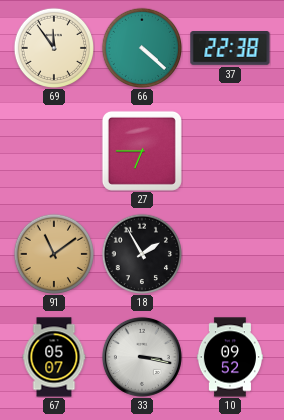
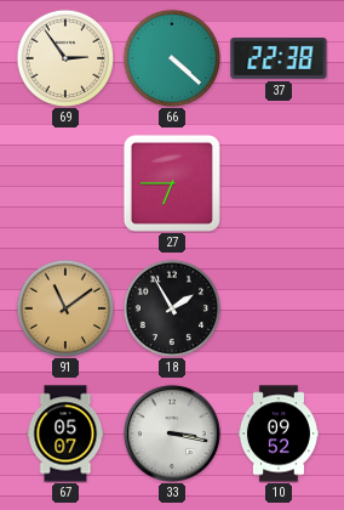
69: 11:54 -> 2:54 (64, 57)
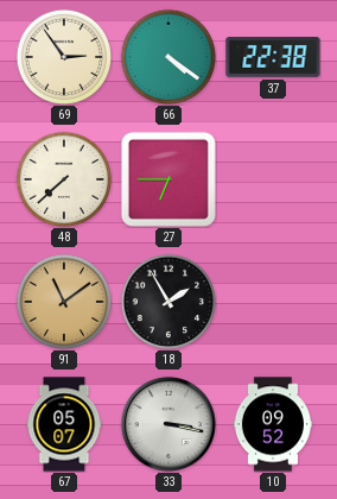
66: 4:22 -> 4:21 (167, 56)
48: none -> 7:38 (63, 178)
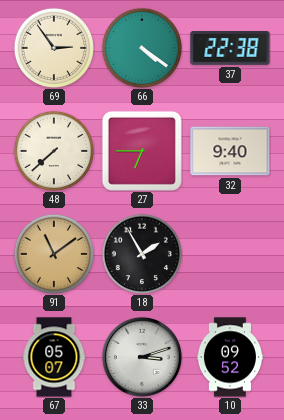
32: none -> 9:40 (230, 151)
33: 3:17 -> 3:12 (142, 357)
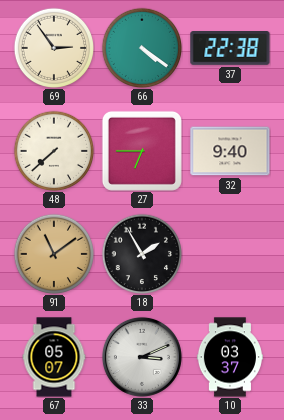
33: 3:12 -> 3:11 (142, 357)
10: 09:52 -> 03:37 (230, 357)
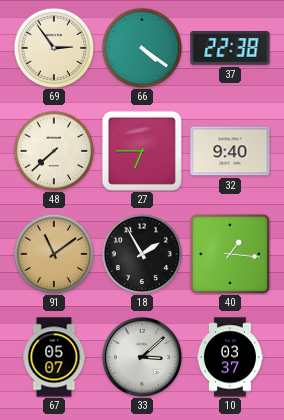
40: none -> 1:16 (229, 253)
33: 3:11 -> 3:08 (142, 357)
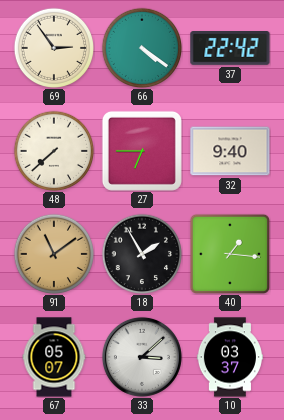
37: 22:38 -> 22:42 (230, 49)
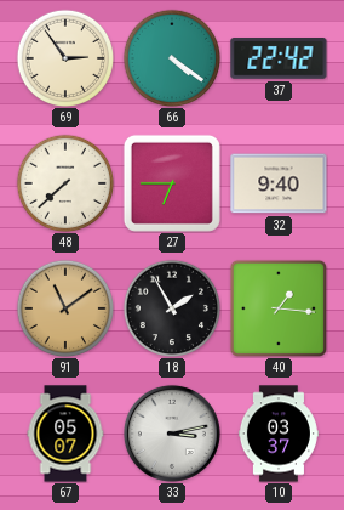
33: 3:08 -> 3:13 (172, 433)
